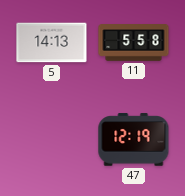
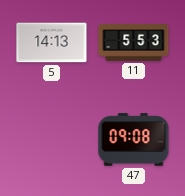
11: 5:58 -> 5:53 (134, 43)
47: 12:19 -> 09:08 (134, 140)
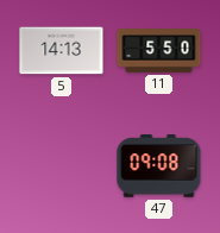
11: 5:53 -> 5:50 (159, 51)
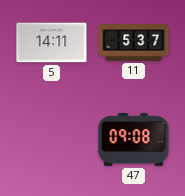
5: 14:13 -> 14:11 (52, 43)
11: 5:50 -> 5:37 (134, 43)
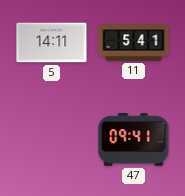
11: 5:37 -> 5:41 (134, 43)
47: 09:08 -> 09:41 (134, 140)
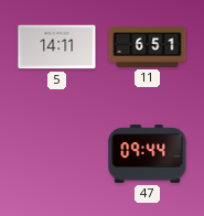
11: 5:41 -> 6:51 (148, 47)
47: 09:41 -> 09:44 (148, 154)
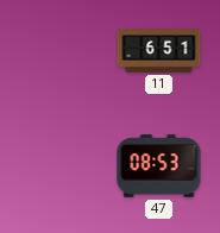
5: 14:11 -> none (57, 47)
47: 09:44 -> 08:53 (159, 166)
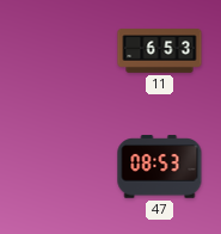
11: 6:51 -> 6:53 (160, 51)
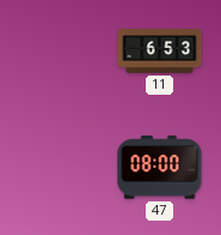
47: 08:53 -> 08:00 (160, 168)
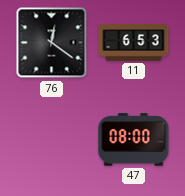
76: none -> 12:21 (52, 43)
